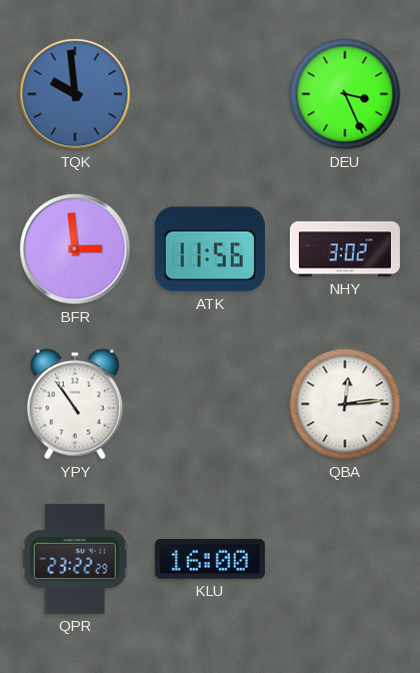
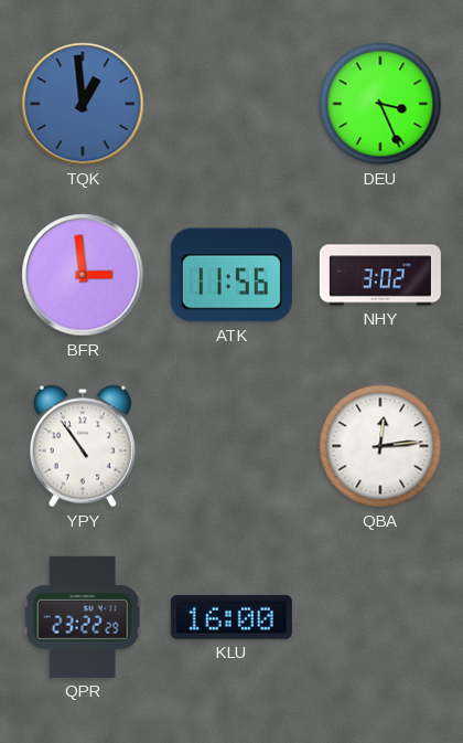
TQK: 9:59 -> 12:59 (83, 104)
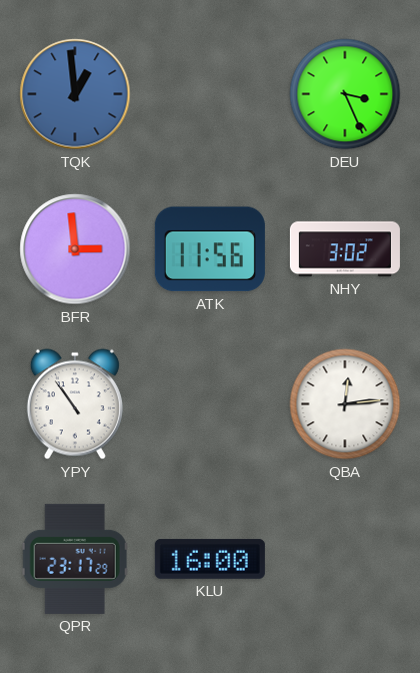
QPR: 23:22 -> 23:17 (75, 559)
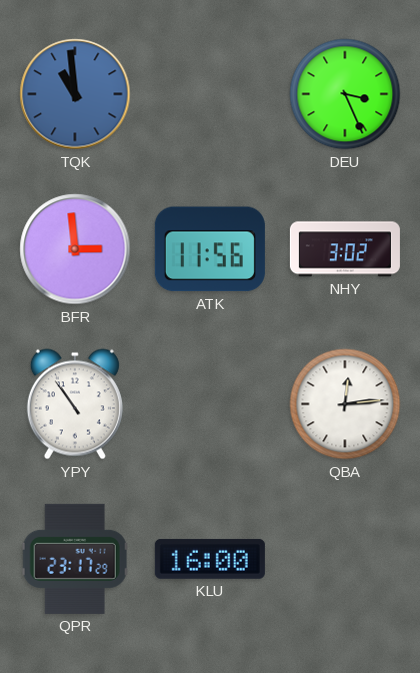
TQK: 12:59 -> 10:59 (75, 94)
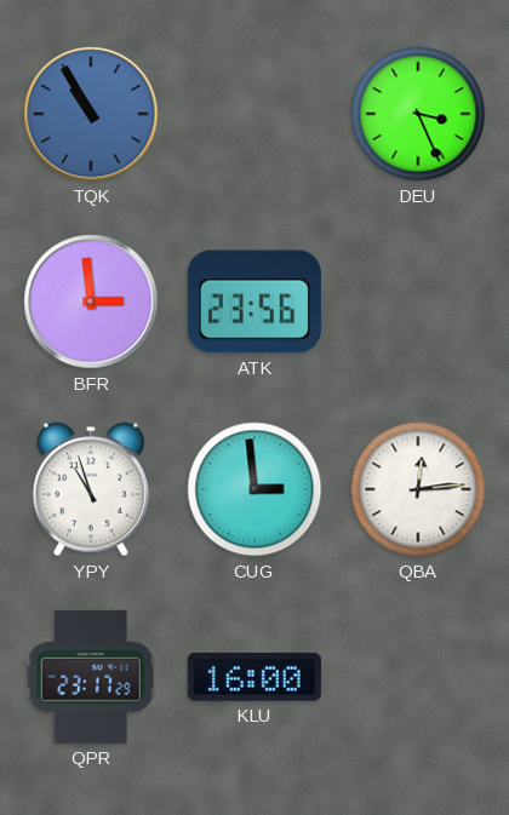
TQK: 10:59 -> 10:55 (91, 114)
ATK: 11:56 -> 23:56 (254, 302)
NHY: 3:02 -> none (345, 249)
YPY: 10:54 -> 10:57 (91, 489)
CUG: none -> 2:59 (254, 489)
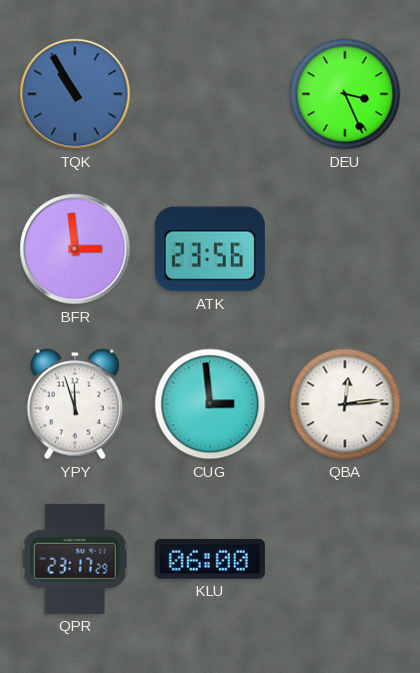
YPY: 10:57 -> 11:57 (75, 404)
KLU: 16:00 -> 06:00 (210, 559)
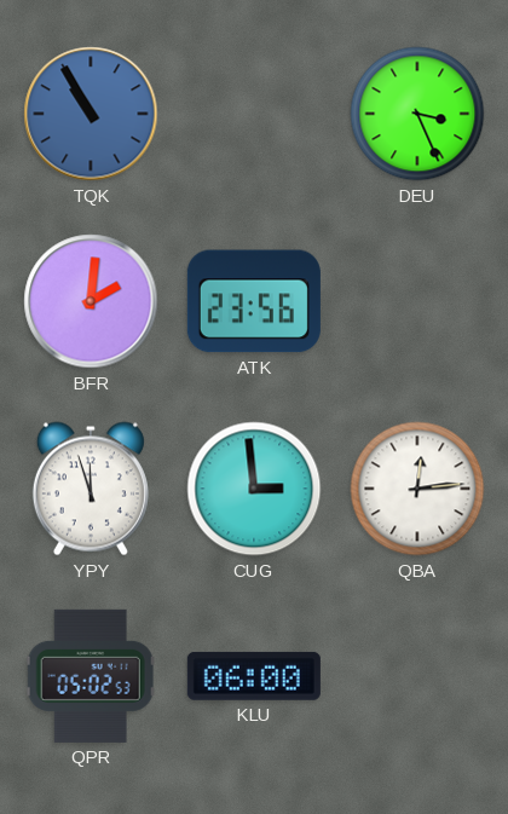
BFR: 2:59 -> 2:01 (91, 301)
QPR: 23:17 -> 05:02 (91, 676)
